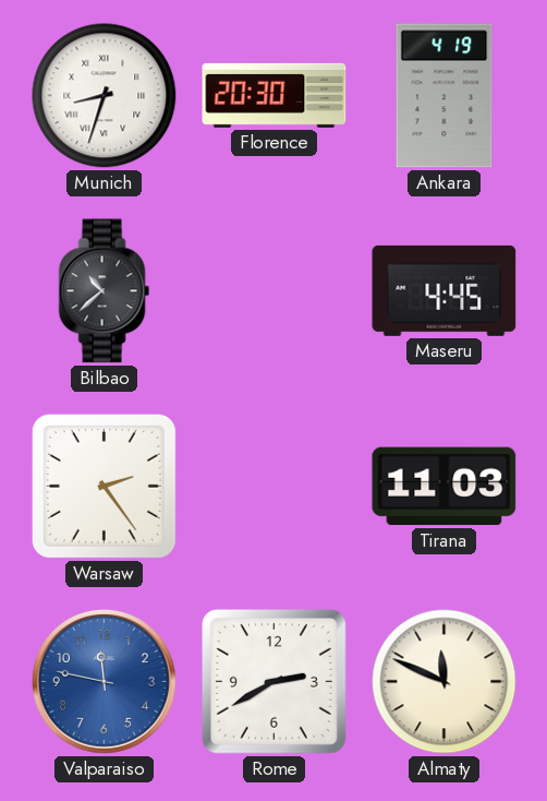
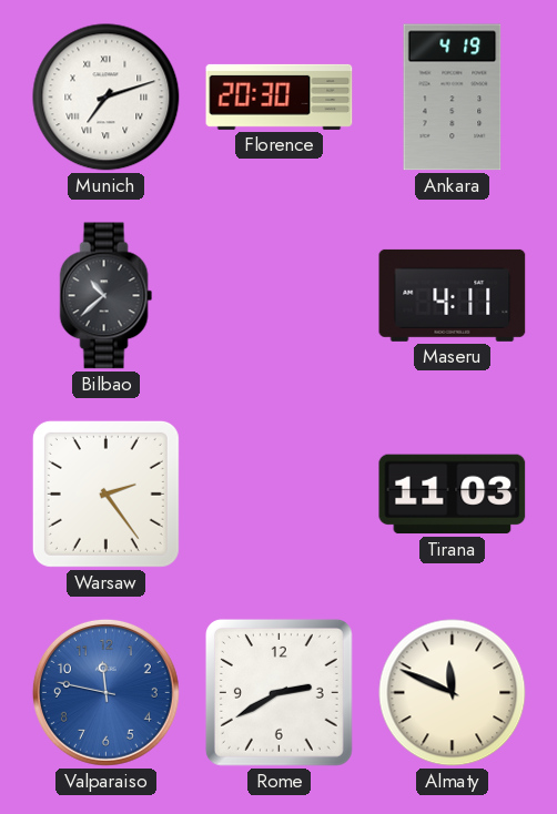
Munich: 8:33 -> 7:12 (107, 98)
Maseru: 4:45 -> 4:11 (453, 295)
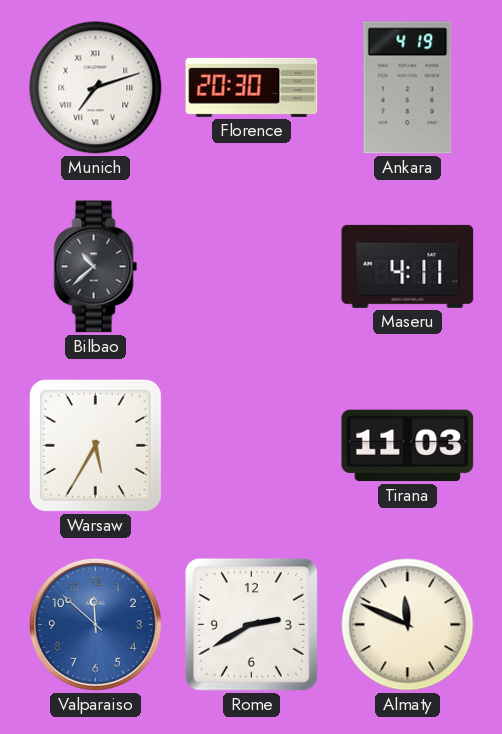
Warsaw: 2:24 -> 5:35 (95, 445)
Valparaiso: 11:47 -> 11:52 (95, 624)
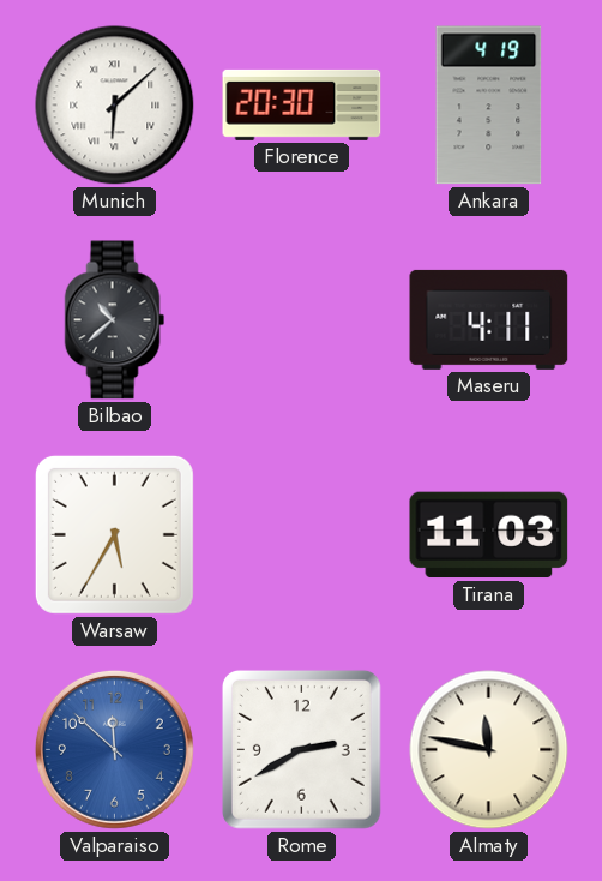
Munich: 7:12 -> 6:08 (115, 106)
Almaty: 11:49 -> 11:47 (489, 750)
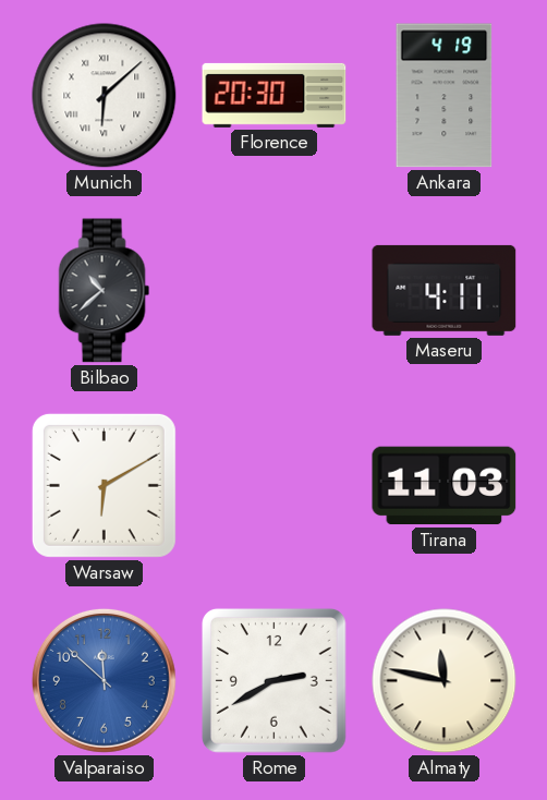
Warsaw: 5:35 -> 6:10 (104, 485)
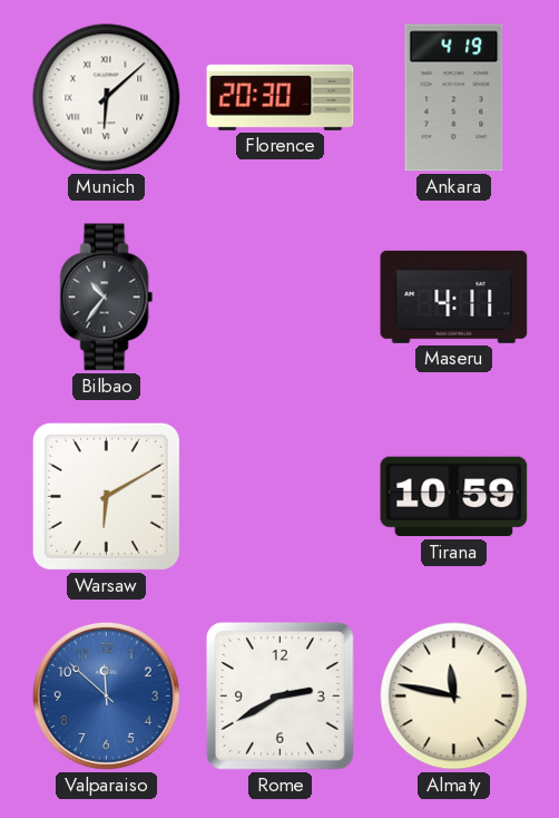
Bilbao: 10:38 -> 10:36 (107, 298)
Tirana: 11:03 -> 10:59 (454, 497)
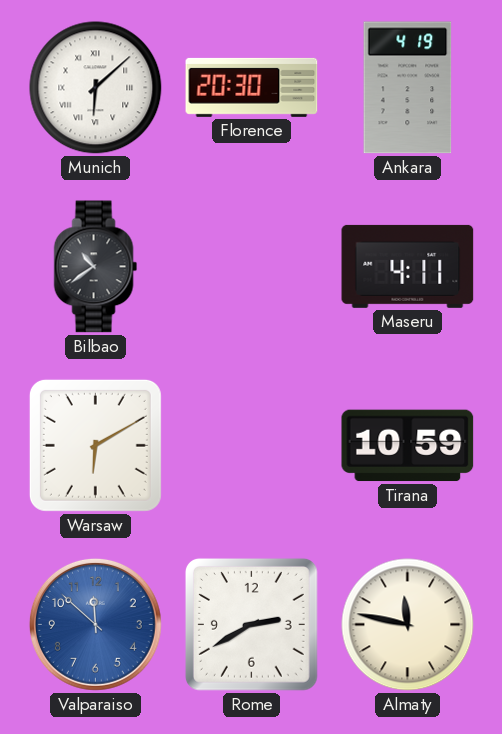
Bilbao: 10:36 -> 10:39 (96, 267)
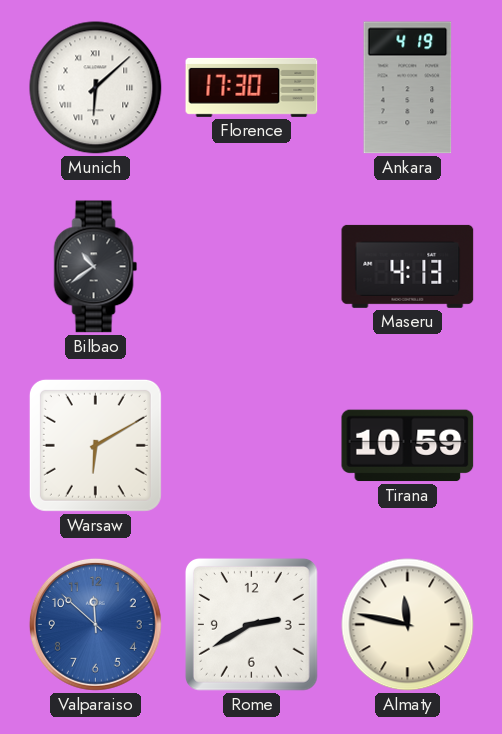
Florence: 20:30 -> 17:30 (252, 87)
Maseru: 4:11 -> 4:13 (408, 266)
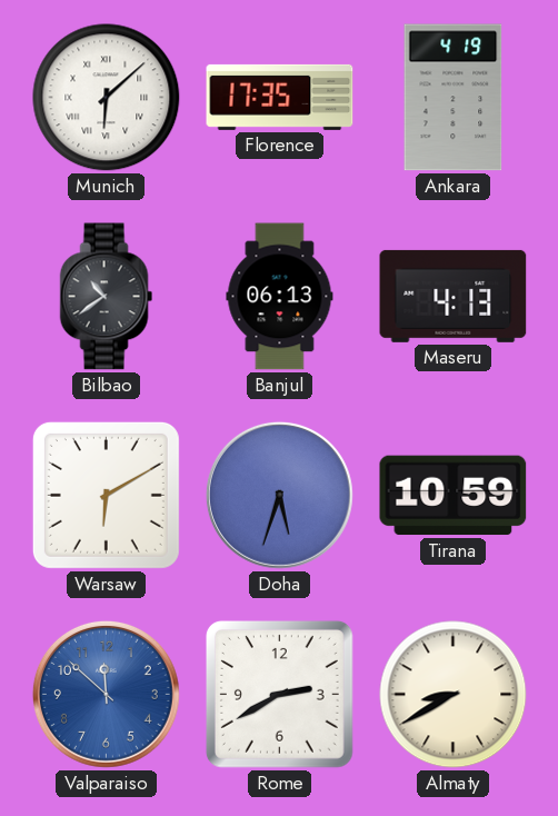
Florence: 17:30 -> 17:35 (280, 97)
Banjul: none -> 06:13 (280, 297)
Doha: none -> 5:33 (279, 495)
Almaty: 11:47 -> 8:40 (454, 695)
